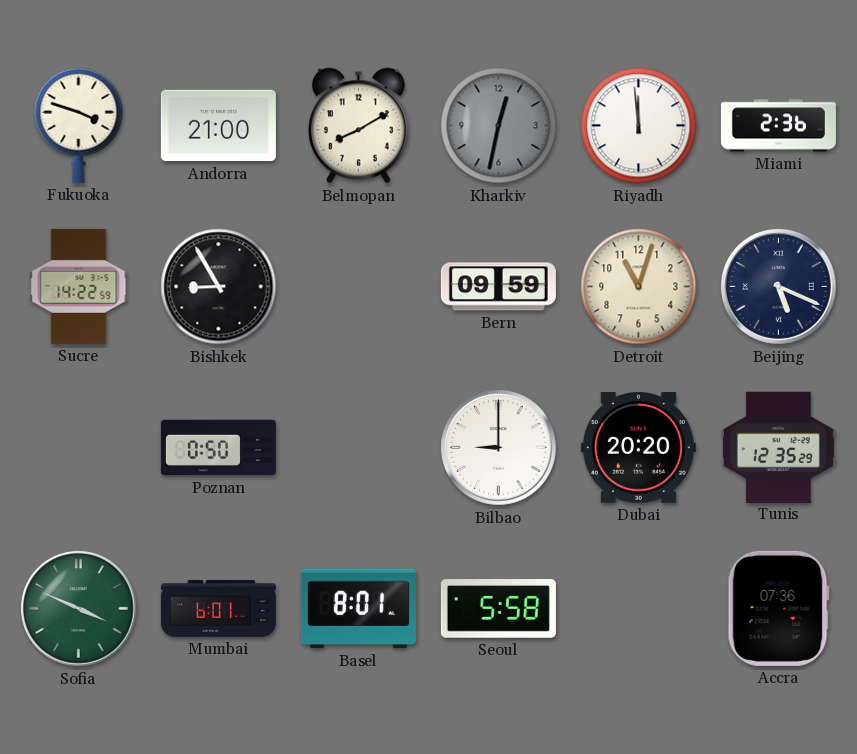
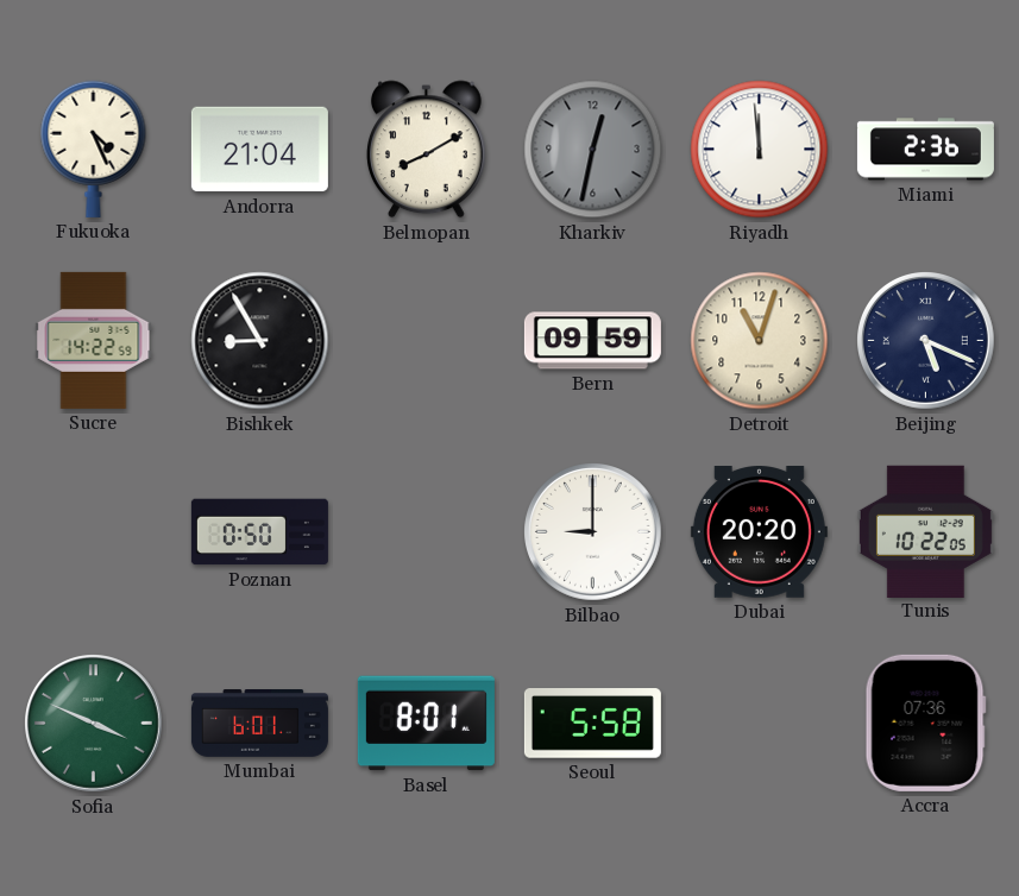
Fukuoka: 3:48 -> 4:26 (94, 149)
Andorra: 21:00 -> 21:04 (259, 150)
Tunis: 12:35 -> 10:22 (925, 531)
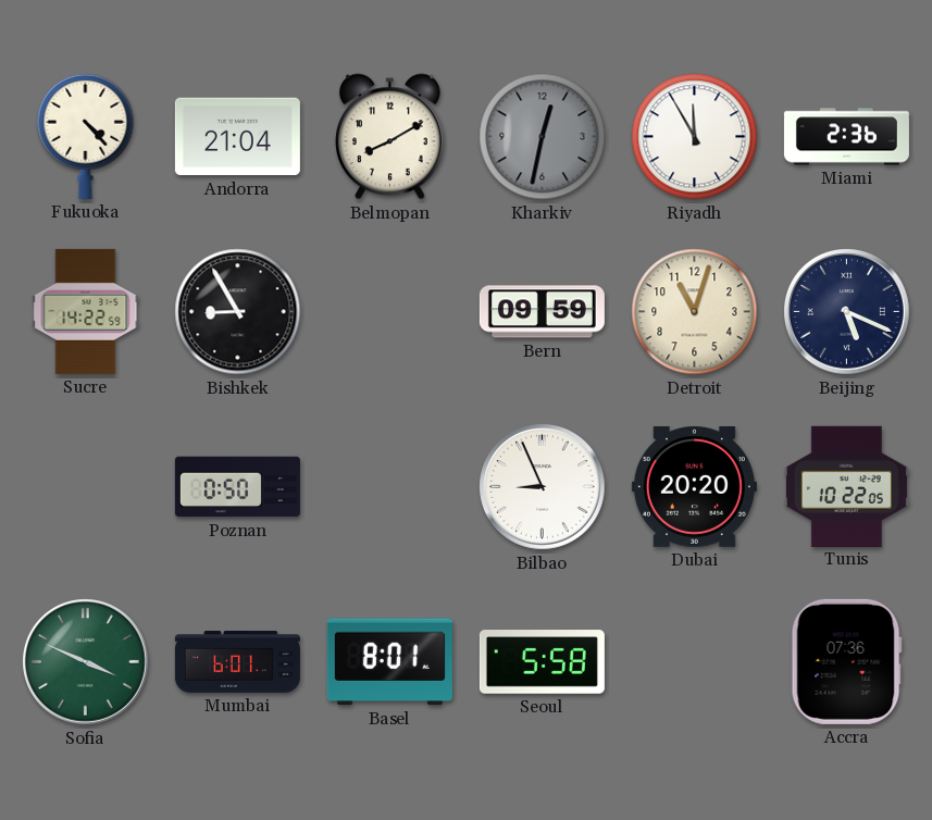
Fukuoka: 4:26 -> 4:23 (86, 136)
Riyadh: 11:59 -> 11:55 (695, 137)
Bilbao: 9:00 -> 8:56 (543, 487)
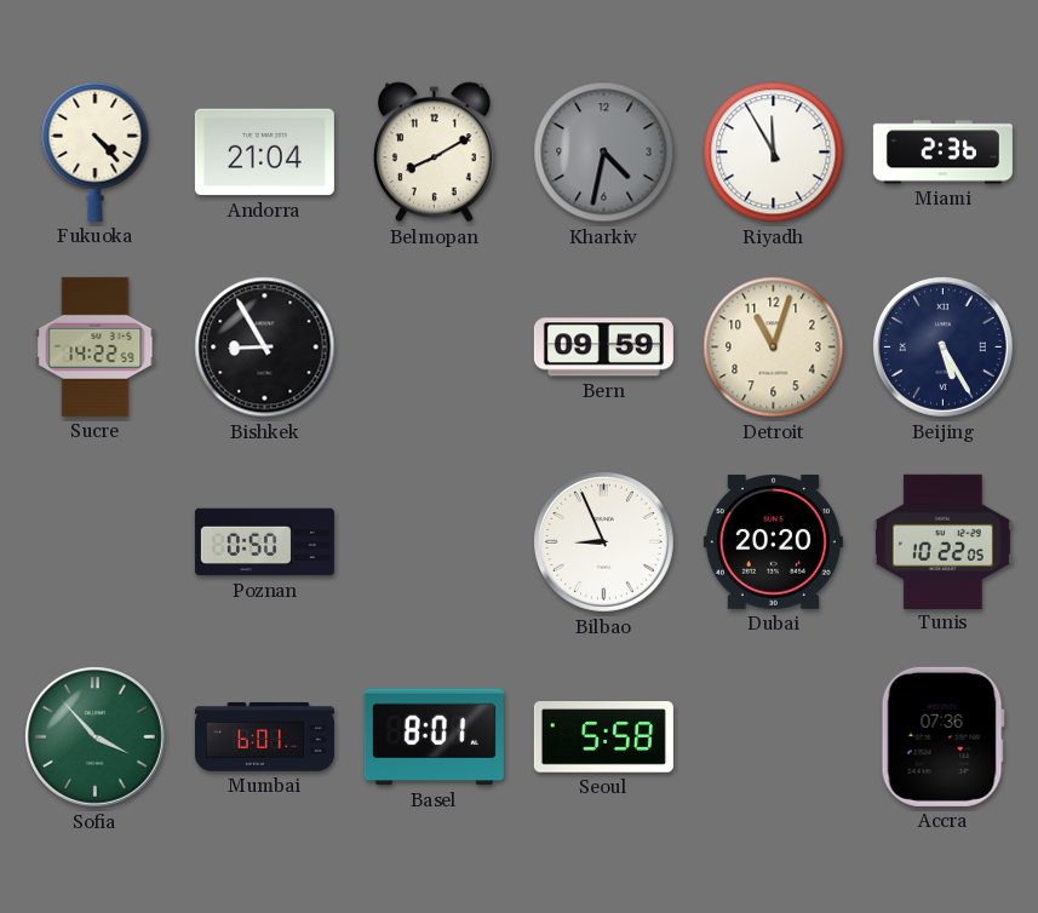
Kharkiv: 12:32 -> 4:32 (604, 153)
Beijing: 5:19 -> 5:25 (944, 348)
Sofia: 3:49 -> 3:53 (96, 737)
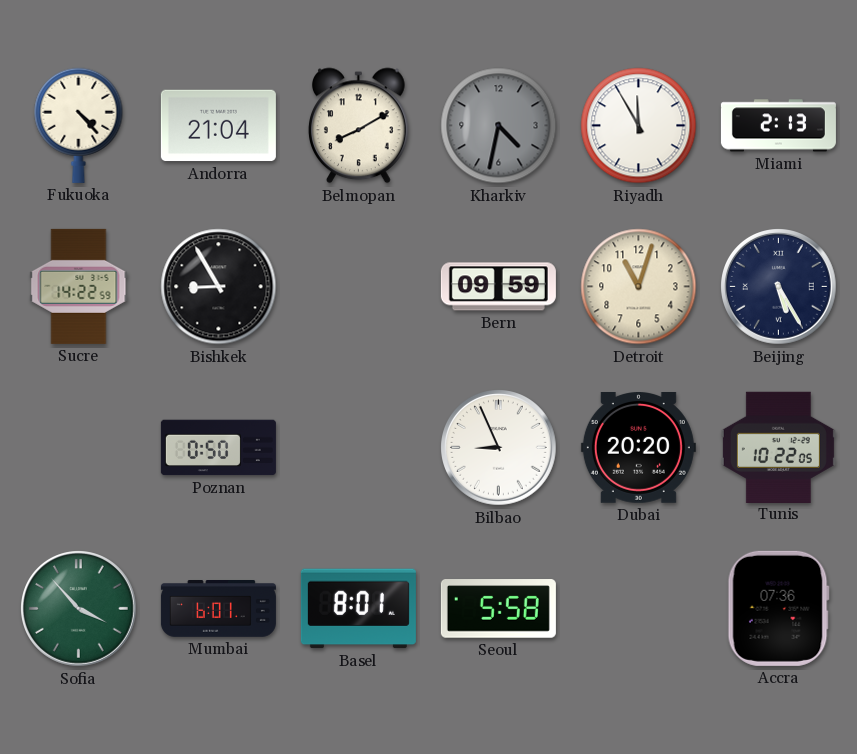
Miami: 2:36 -> 2:13 (778, 126)
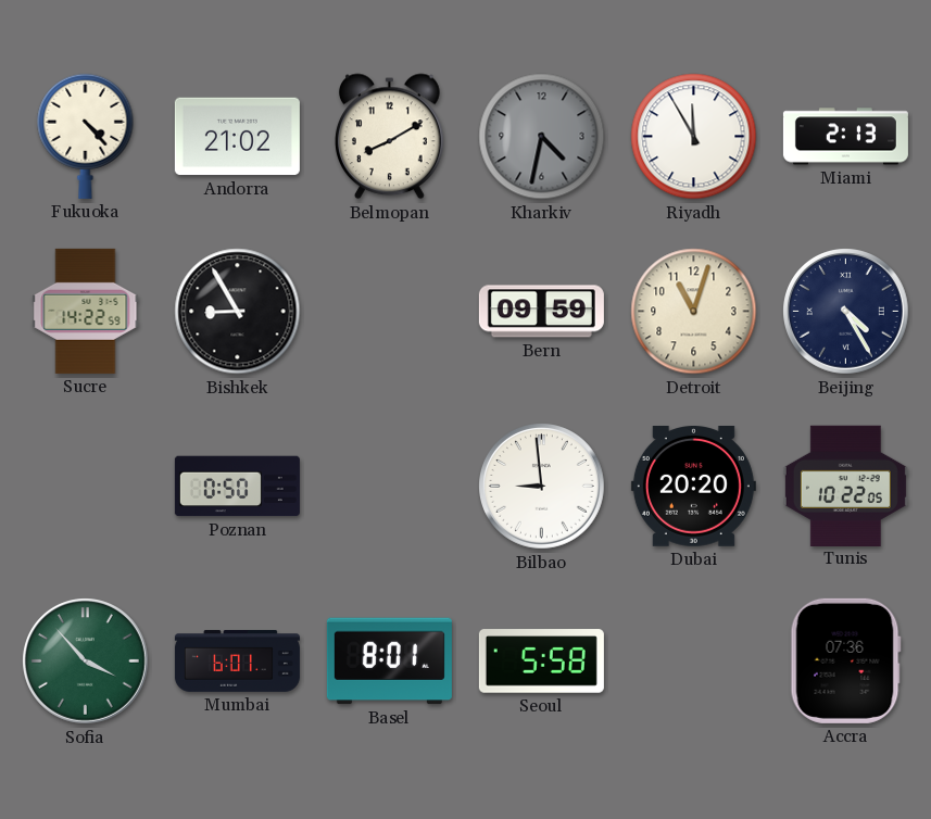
Andorra: 21:04 -> 21:02 (237, 137)
Beijing: 5:25 -> 4:25 (846, 312)
Bilbao: 8:56 -> 8:59 (542, 487)
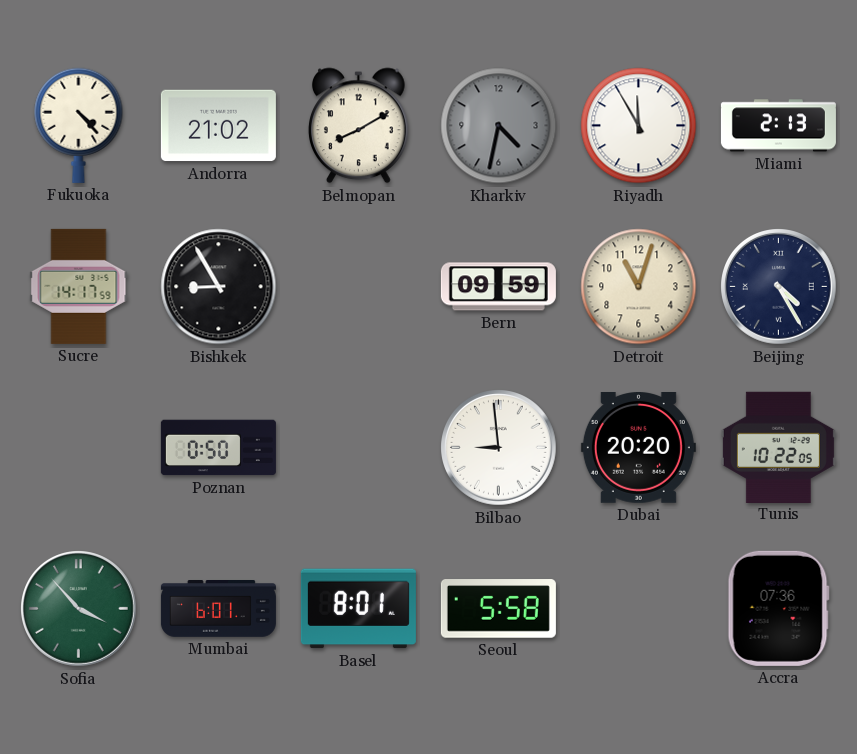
Sucre: 14:22 -> 14:17 (79, 286)
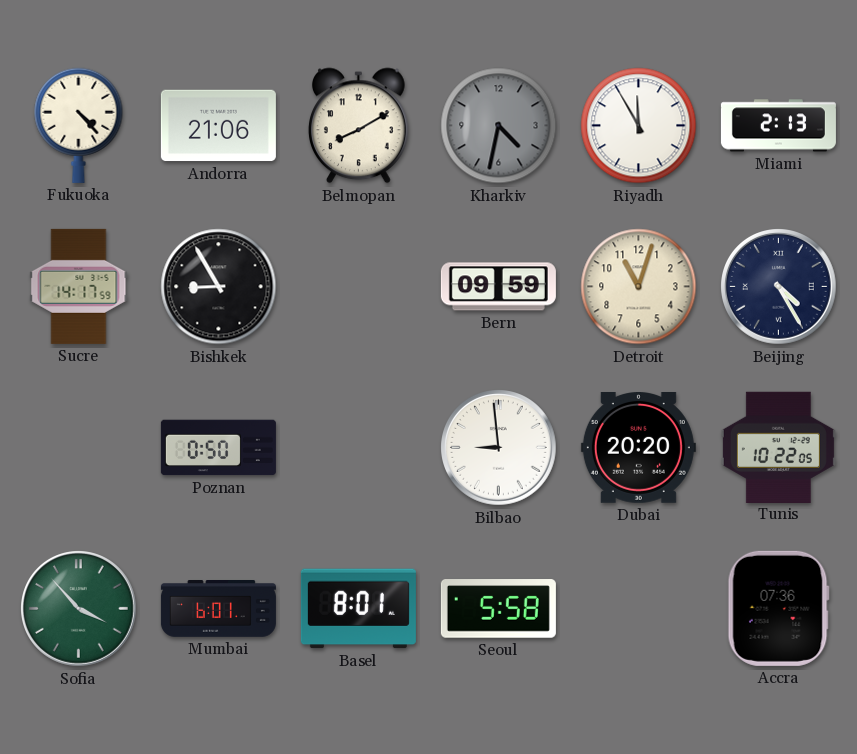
Andorra: 21:02 -> 21:06 (218, 126)
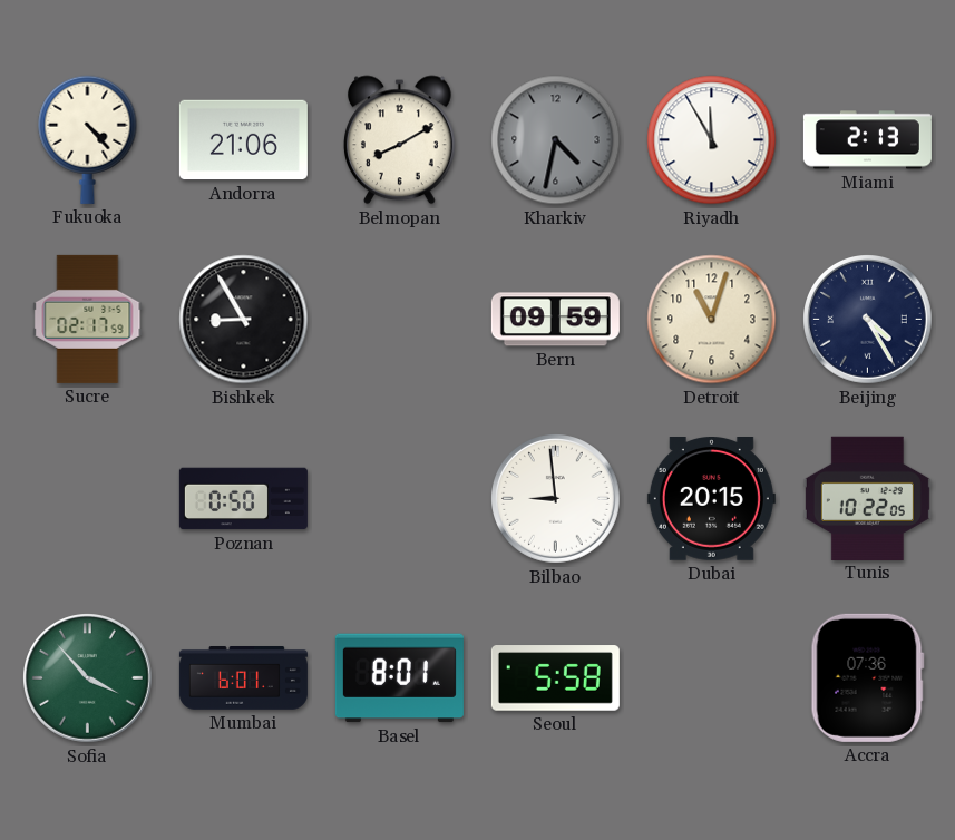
Sucre: 14:17 -> 02:17 (88, 319)
Dubai: 20:20 -> 20:15 (711, 499)
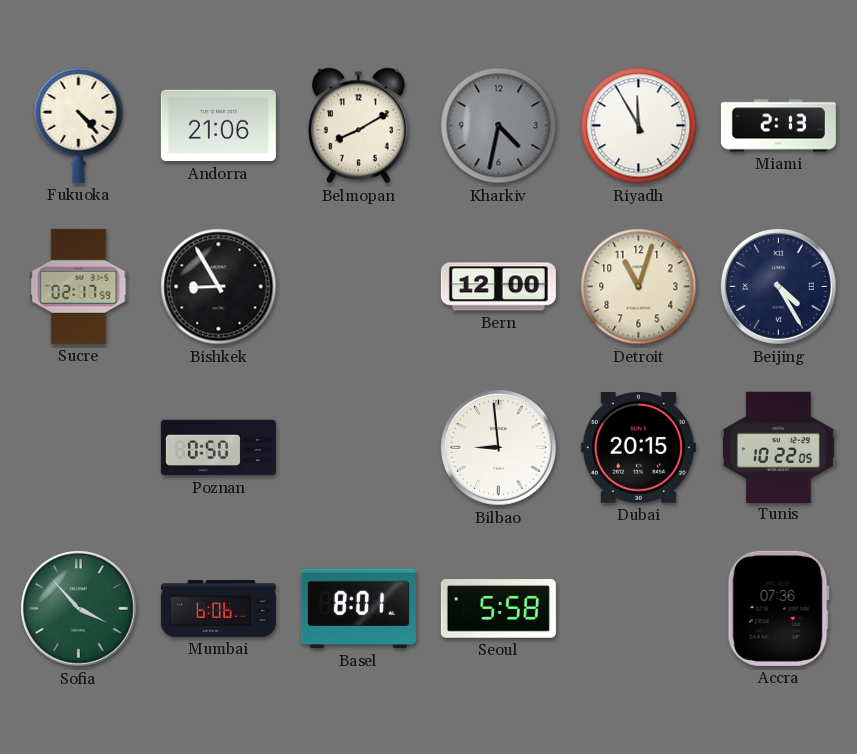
Bern: 09:59 -> 12:00 (498, 287)
Mumbai: 6:01 -> 6:06 (218, 609)
